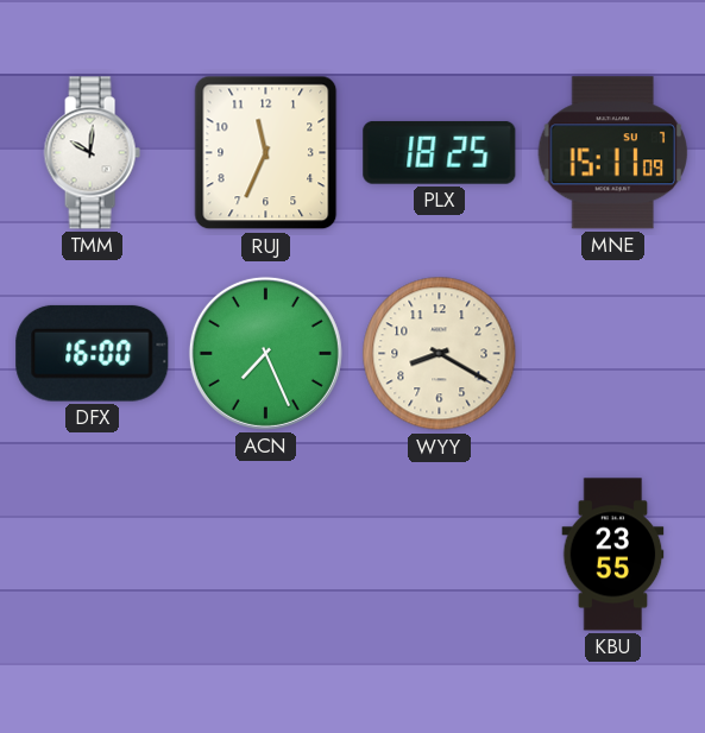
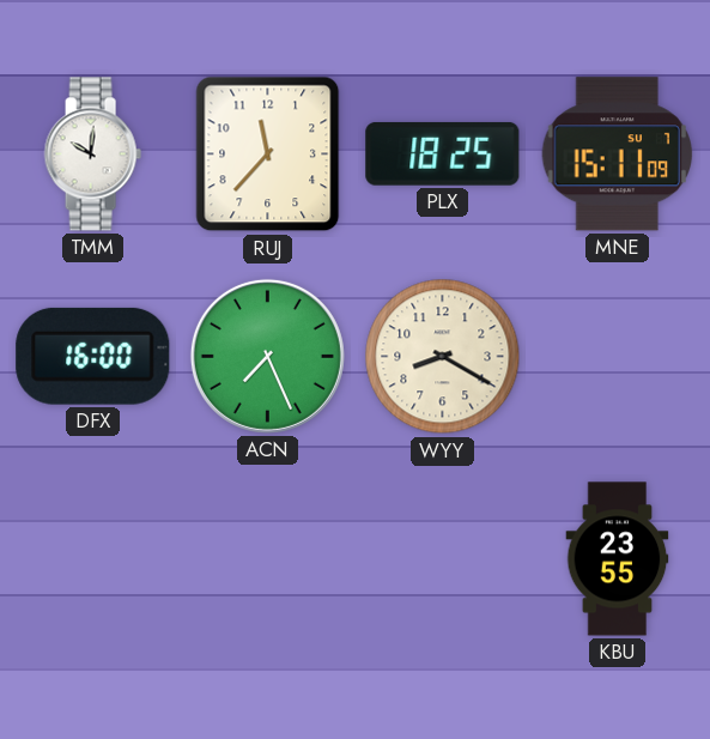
RUJ: 11:34 -> 11:37 (268, 155)
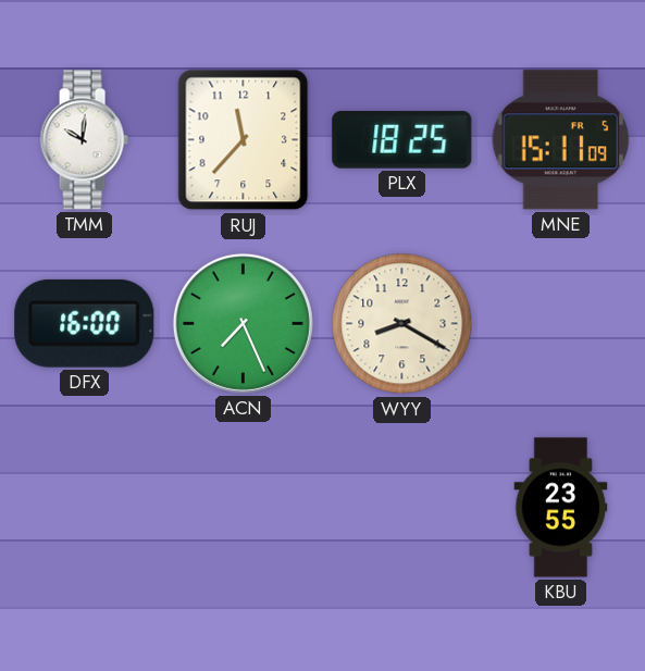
MNE date: SU 7 -> FR 5 (560, 140)
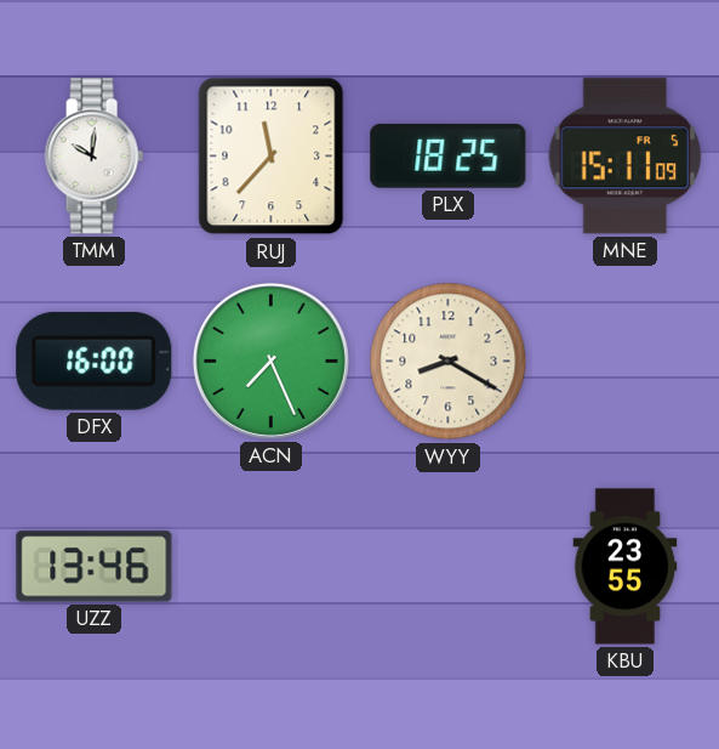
UZZ: none -> 13:46 (95, 567)
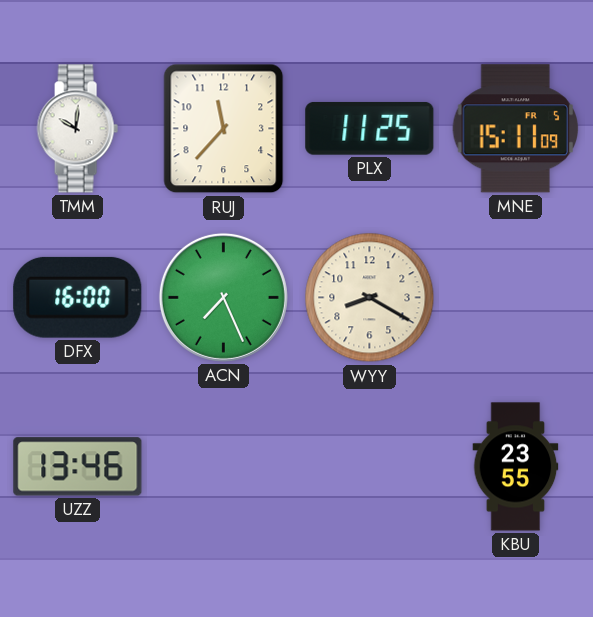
PLX: 18:25 -> 11:25 (370, 128)
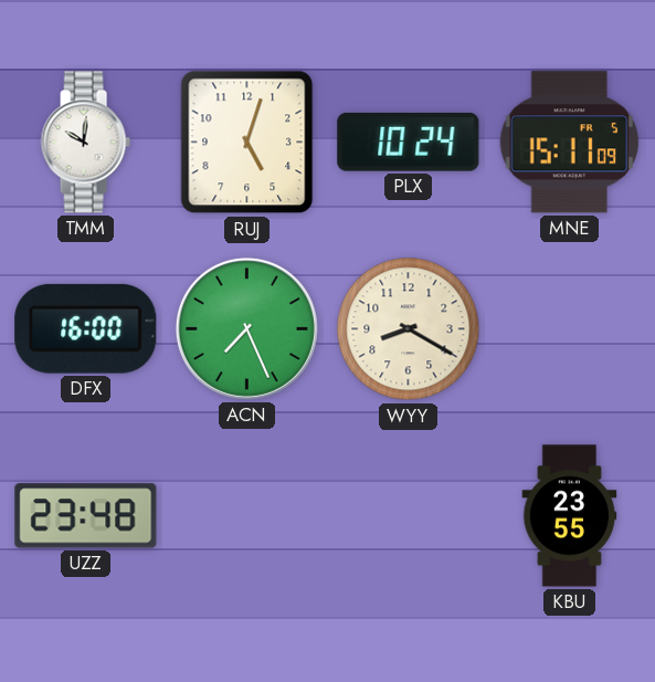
RUJ: 11:37 -> 5:03 (247, 143)
PLX: 11:25 -> 10:24 (409, 141)
UZZ: 13:46 -> 23:48 (86, 516)
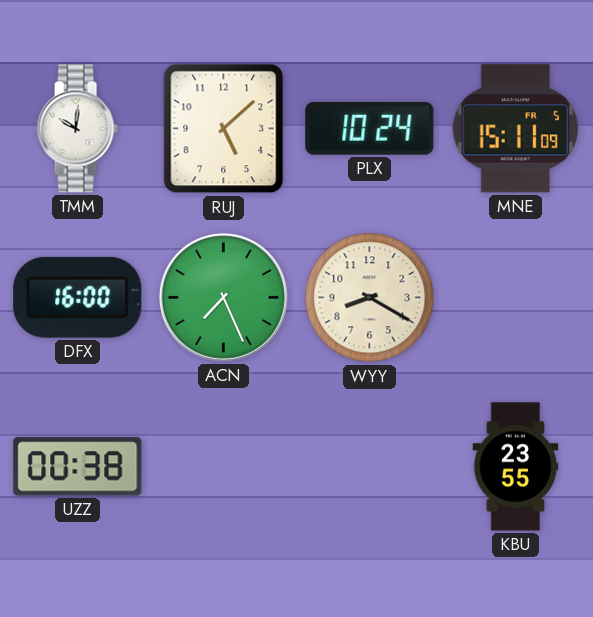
RUJ: 5:03 -> 5:08 (224, 129)
UZZ: 23:48 -> 00:38 (78, 467)
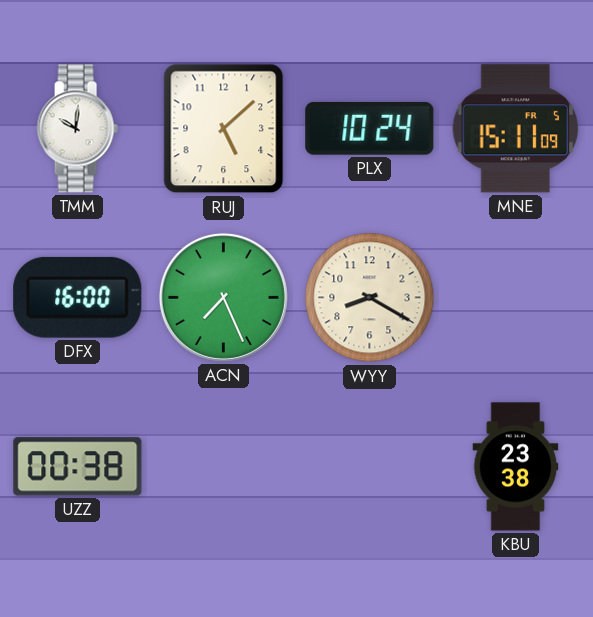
KBU: 23:55 -> 23:38 (516, 467)
